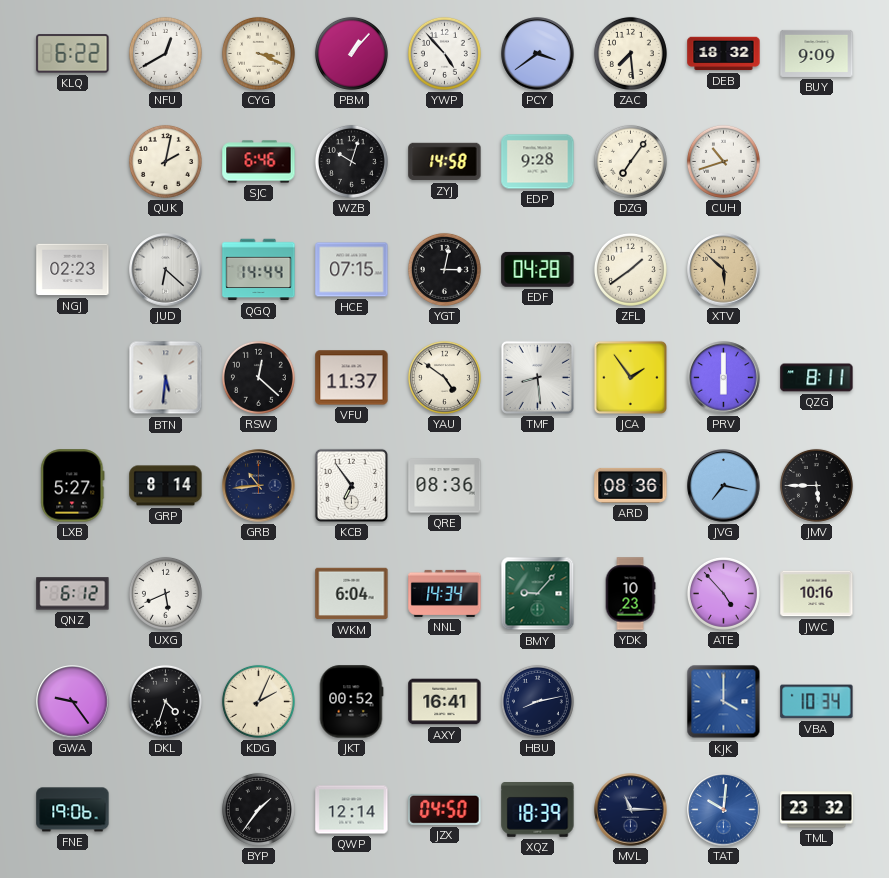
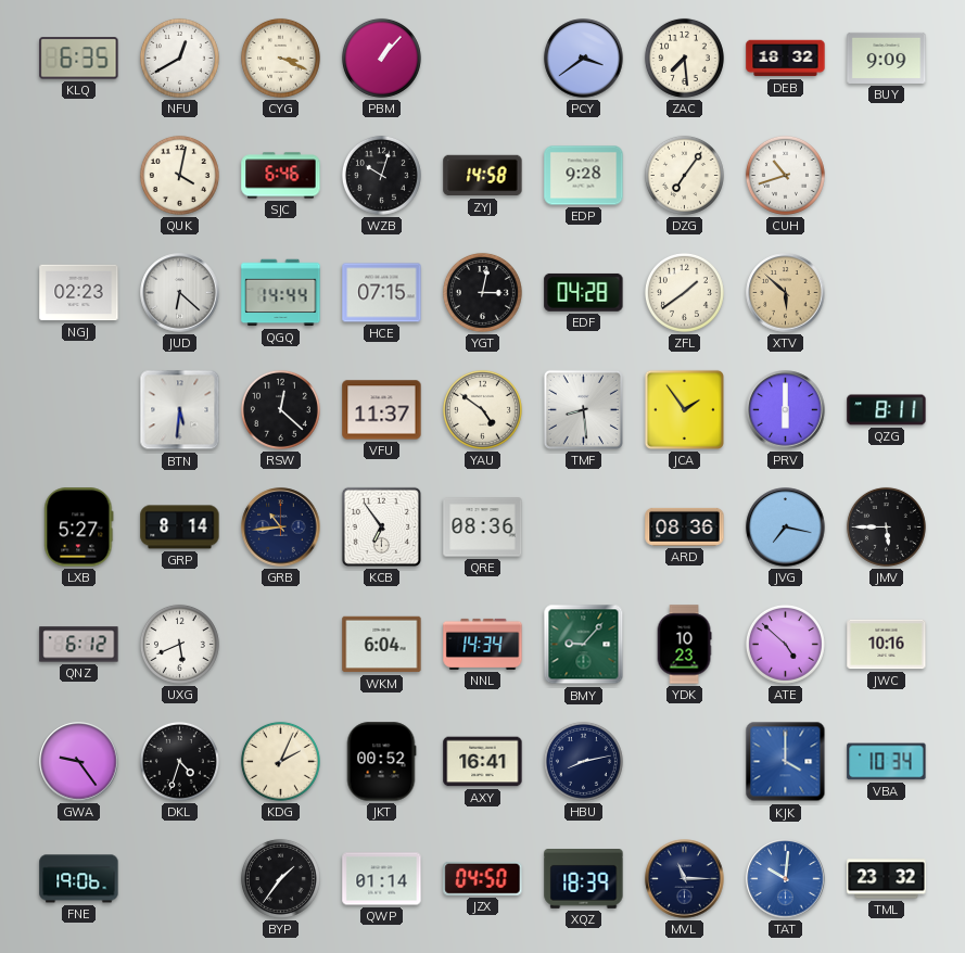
KLQ: 6:22 -> 6:35 (79, 59)
YWP: 4:53 -> none (444, 53)
QUK: 2:02 -> 4:02 (179, 175)
ATE: 4:53 -> 4:52 (785, 644)
QWP: 12:14 -> 01:14 (382, 879)
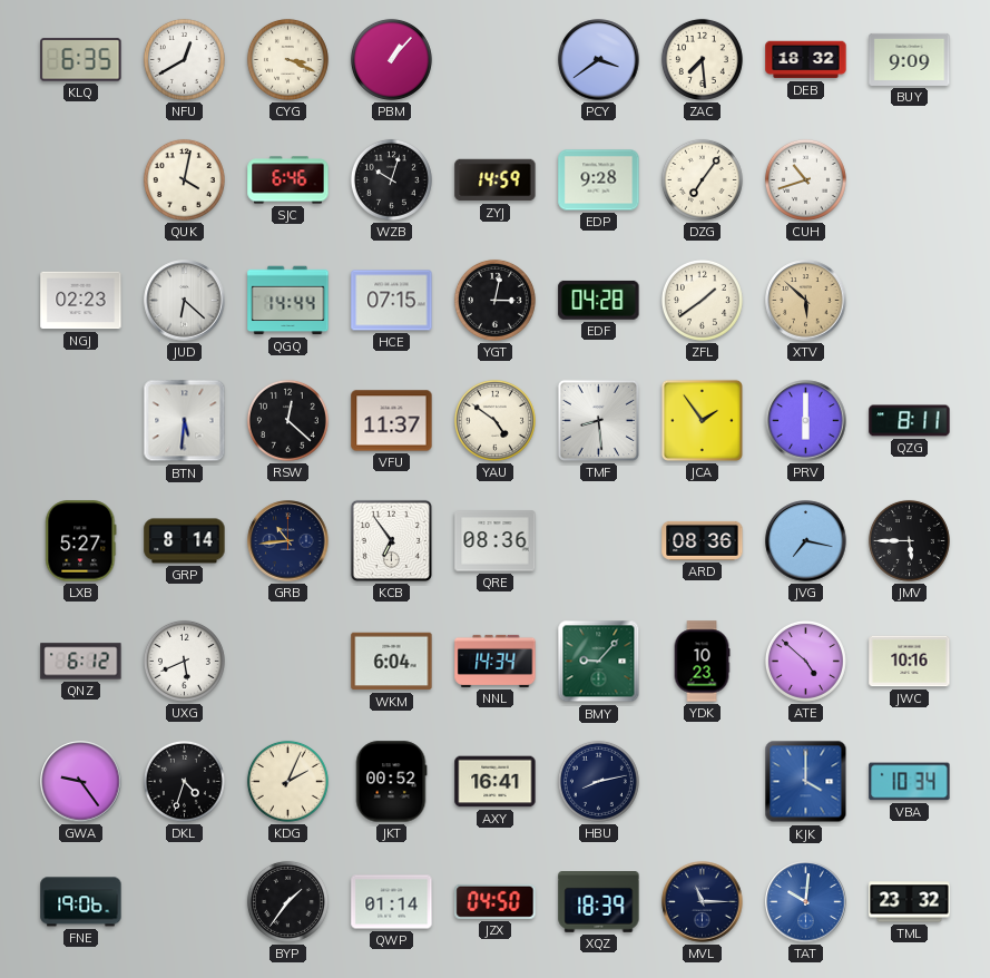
ZYJ: 14:58 -> 14:59 (496, 180)
